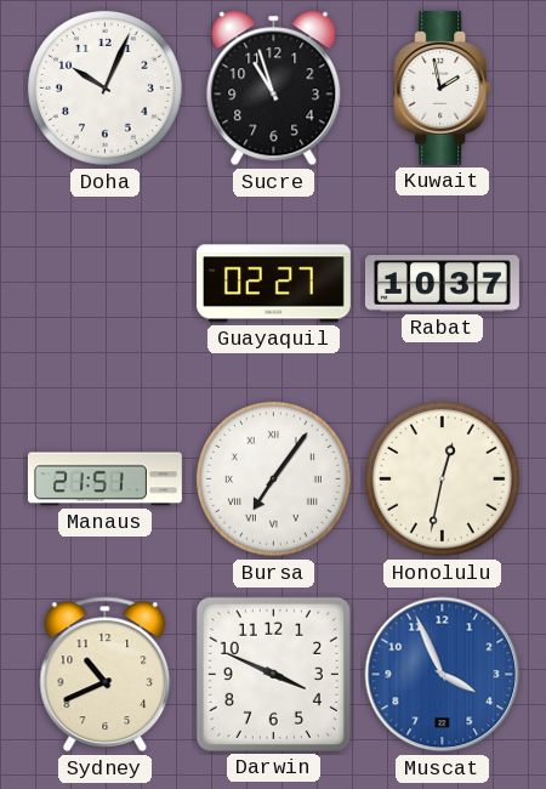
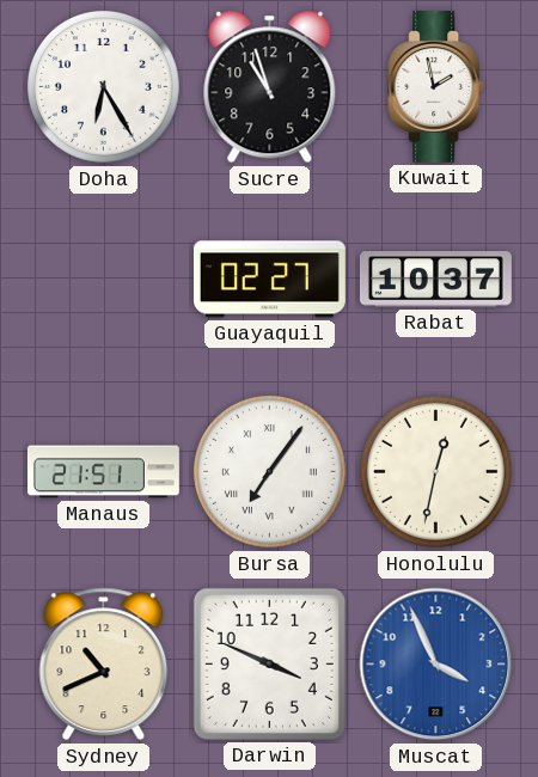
Doha: 10:04 -> 6:25 (103, 86)
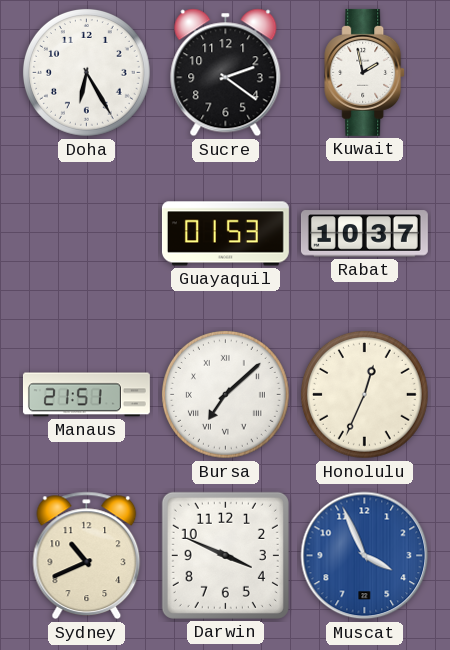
Sucre: 10:57 -> 2:21 (226, 73)
Guayaquil: 02:27 -> 01:53 (225, 234)
Bursa: 7:06 -> 7:08 (225, 394)
Honolulu: 12:32 -> 12:34 (364, 394)
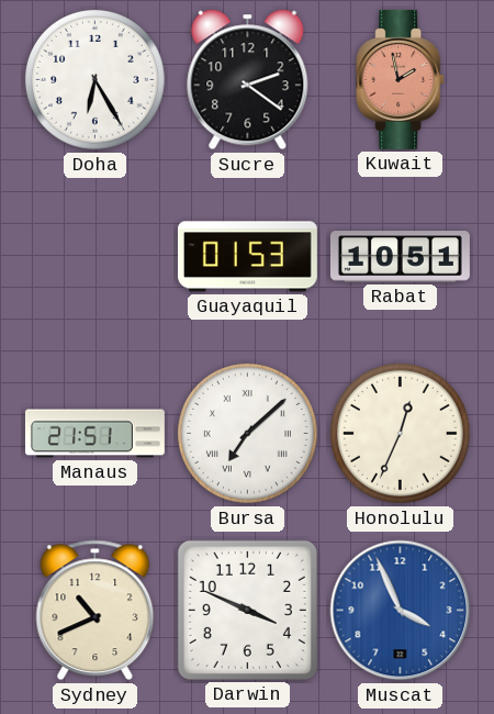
Kuwait dial: white -> salmon (401, 79)
Rabat: 10:37 -> 10:51 (400, 257)
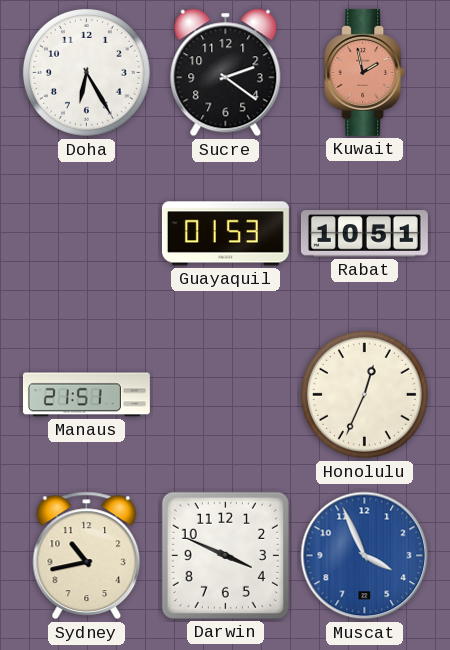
Bursa: 7:08 -> none (247, 433)
Sydney: 10:41 -> 10:43 (87, 556)
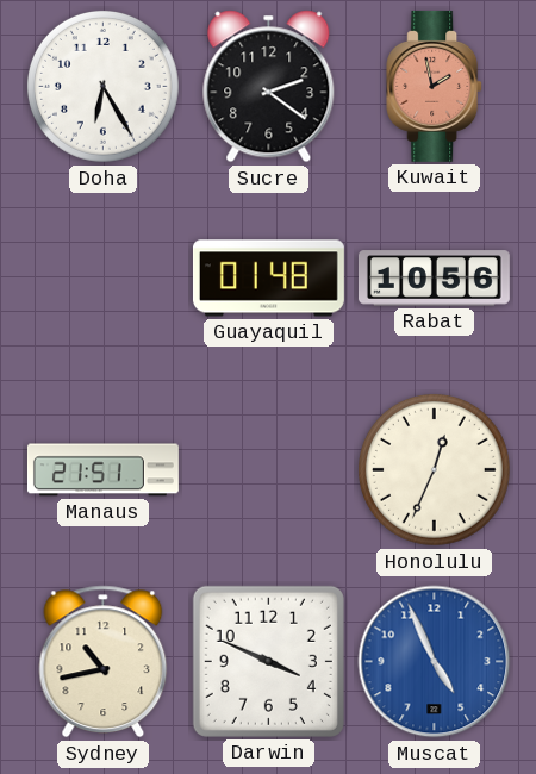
Guayaquil: 01:53 -> 01:48 (268, 279)
Rabat: 10:51 -> 10:56 (434, 279)
Muscat: 3:56 -> 4:56 (435, 662)
